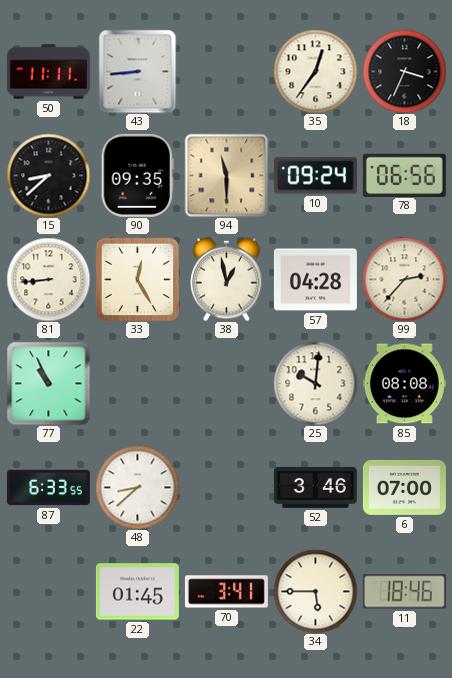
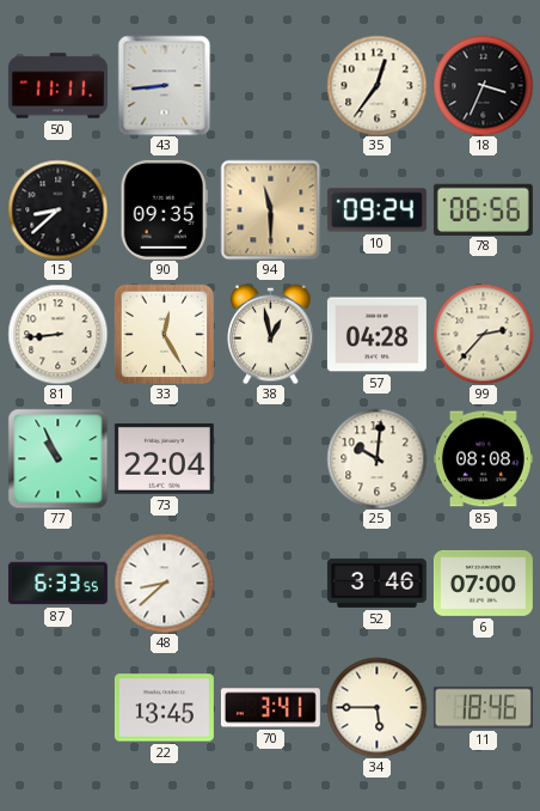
73: none -> 22:04 (164, 459)
22: 01:45 -> 13:45 (164, 708)
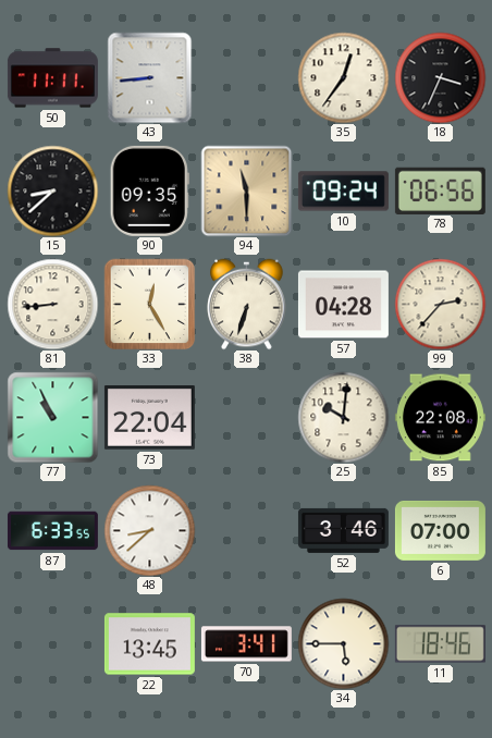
38: 12:58 -> 6:33 (247, 304)
85: 08:08 -> 22:08 (440, 418)
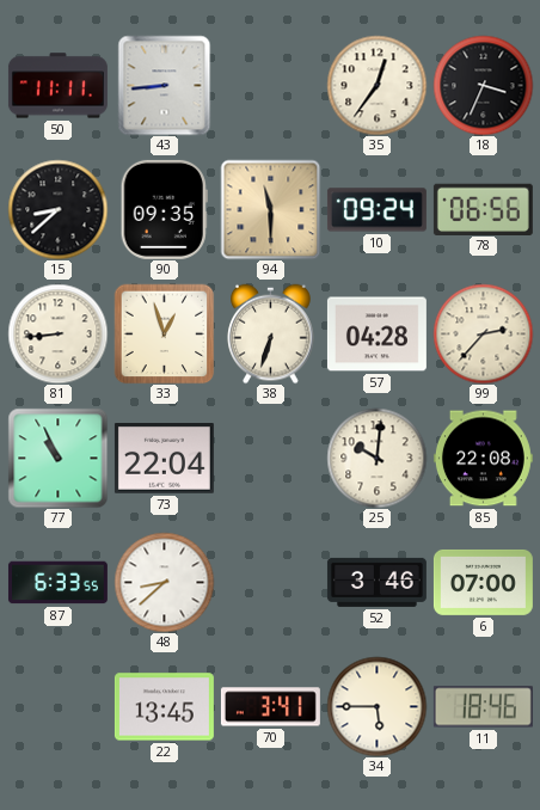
33: 12:25 -> 12:57 (164, 333)
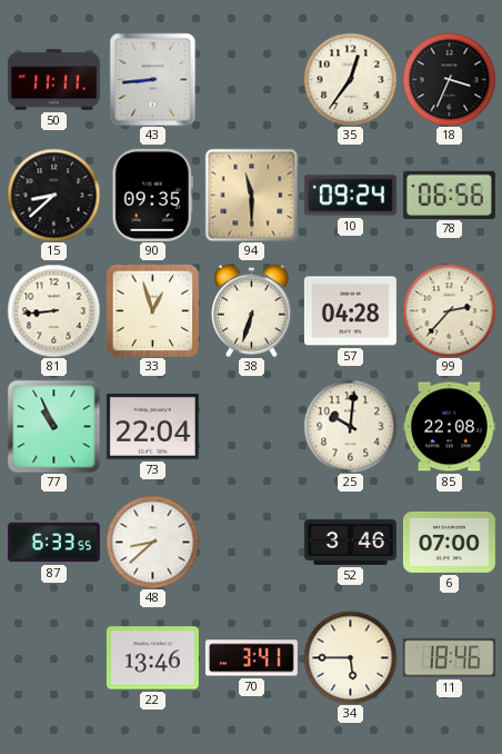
22: 13:45 -> 13:46 (152, 658)
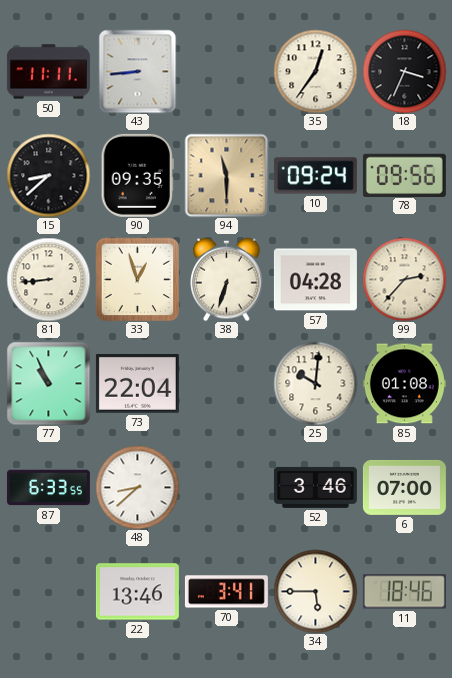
78: 06:56 -> 09:56 (404, 175)
85: 22:08 -> 01:08 (404, 384)
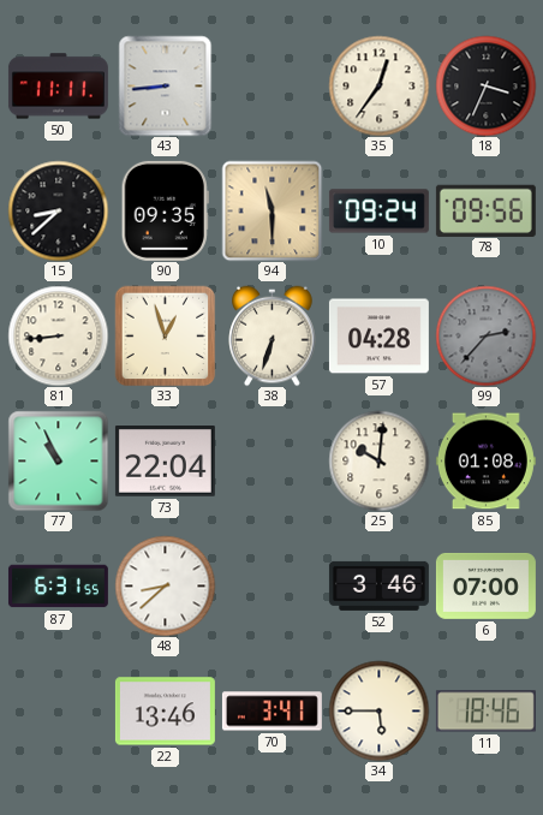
99 dial: cream -> grey (485, 335)
87: 6:33 -> 6:31 (58, 587)
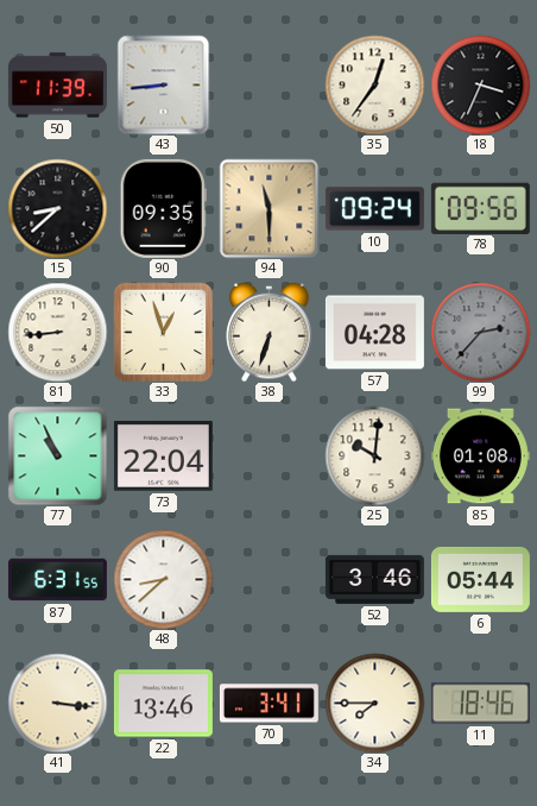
50: 11:11 -> 11:39 (57, 86)
6: 07:00 -> 05:44 (480, 579)
41: none -> 3:16 (57, 703)
34: 5:45 -> 7:45 (374, 703)
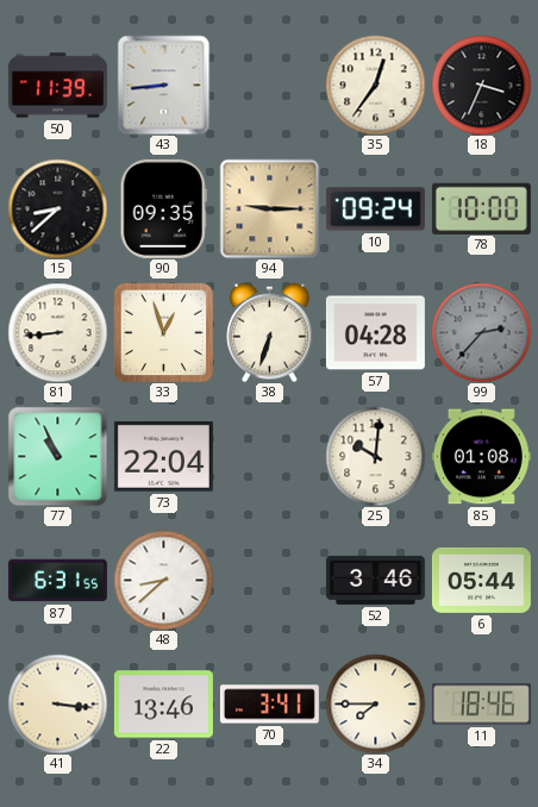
94: 11:30 -> 9:15 (269, 208)
78: 09:56 -> 10:00 (481, 208)
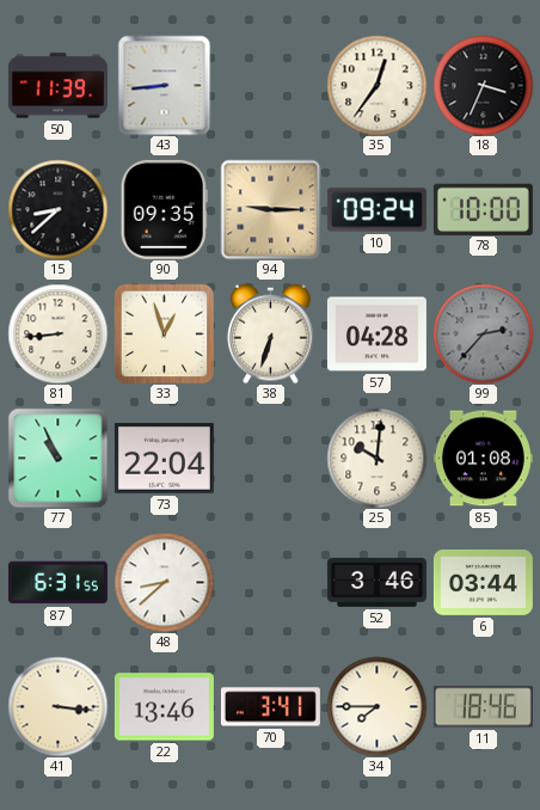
6: 05:44 -> 03:44 (483, 582)
